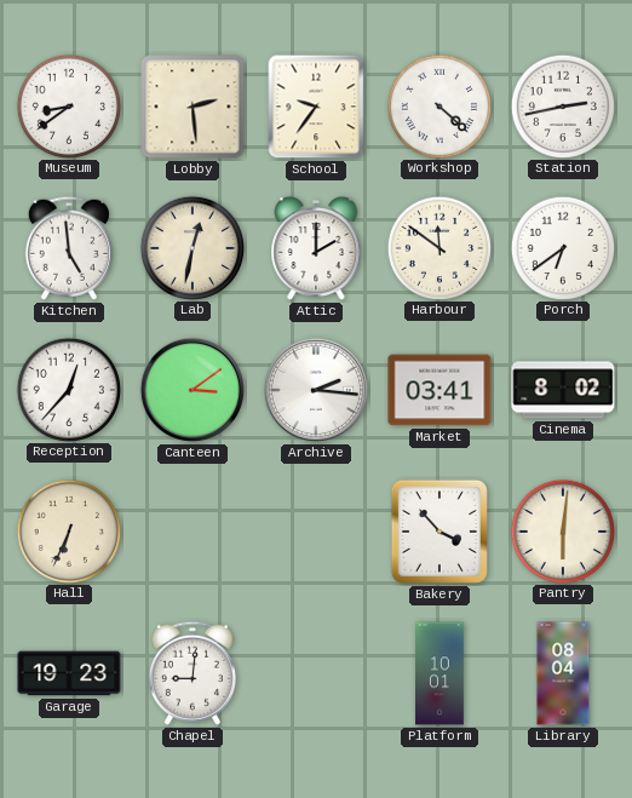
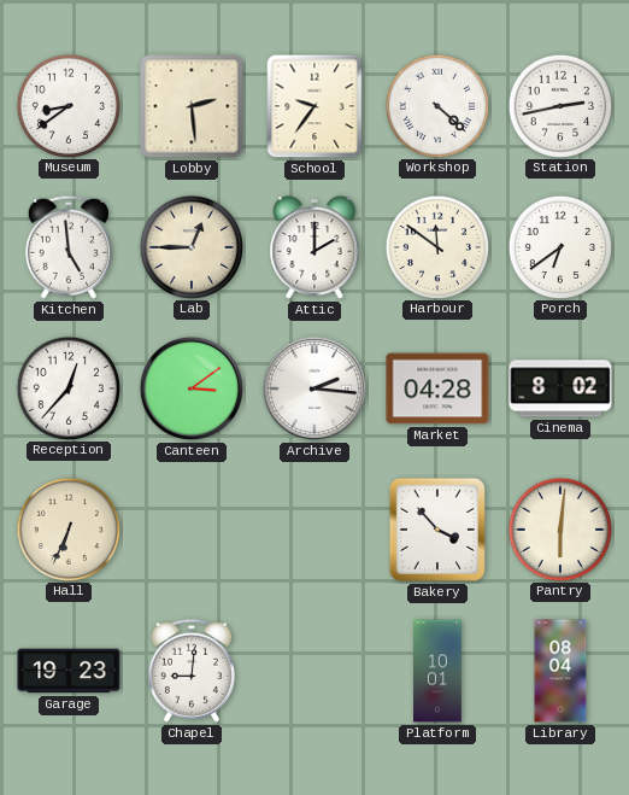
Lab: 12:32 -> 12:45 (190, 246)
Market: 03:41 -> 04:28 (437, 388)
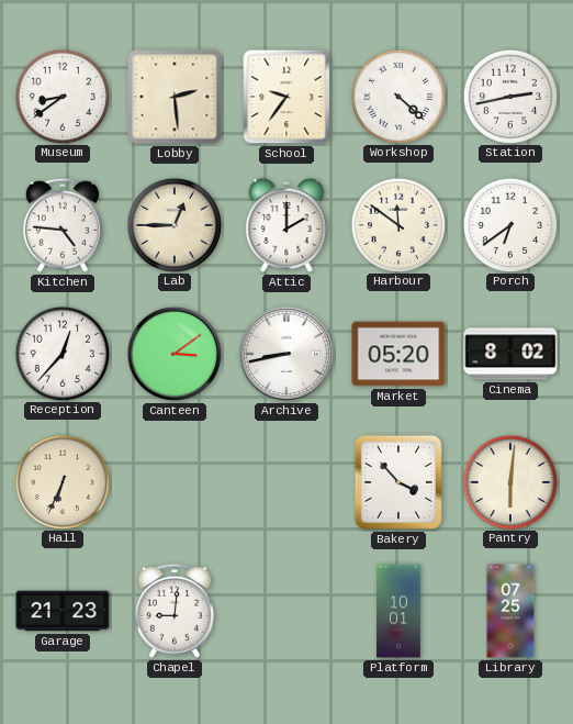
Kitchen: 4:59 -> 4:46 (63, 225)
Archive: 2:16 -> 8:43 (286, 354)
Market: 04:28 -> 05:20 (398, 354)
Garage: 19:23 -> 21:23 (63, 611)
Library: 08:04 -> 07:25 (510, 611)
